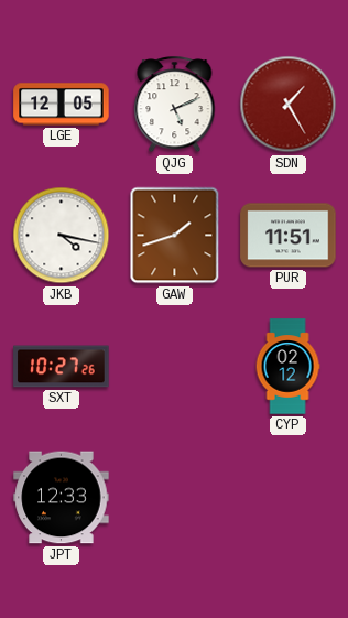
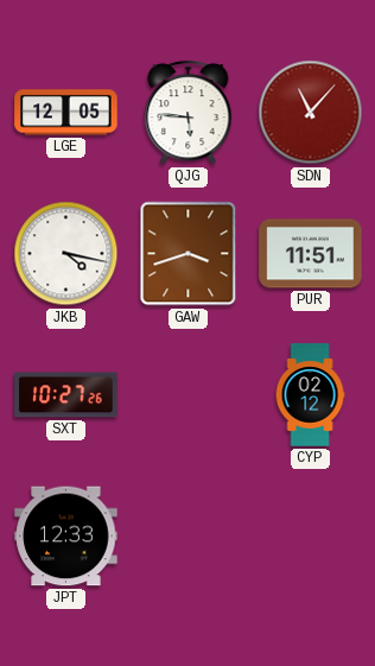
QJG: 5:11 -> 5:46 (189, 113)
SDN: 1:25 -> 11:07 (311, 113)
GAW: 1:42 -> 3:42 (189, 254)
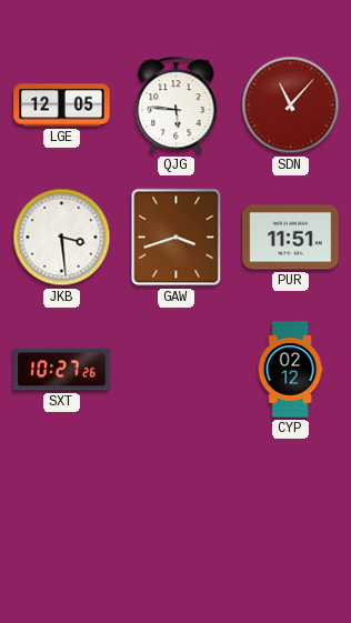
JKB: 4:17 -> 3:29 (62, 238)
JPT: 12:33 -> none (66, 537)
